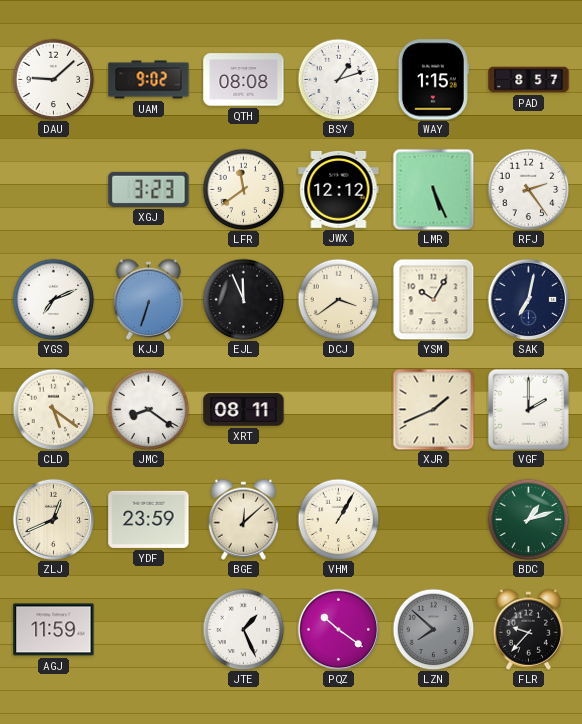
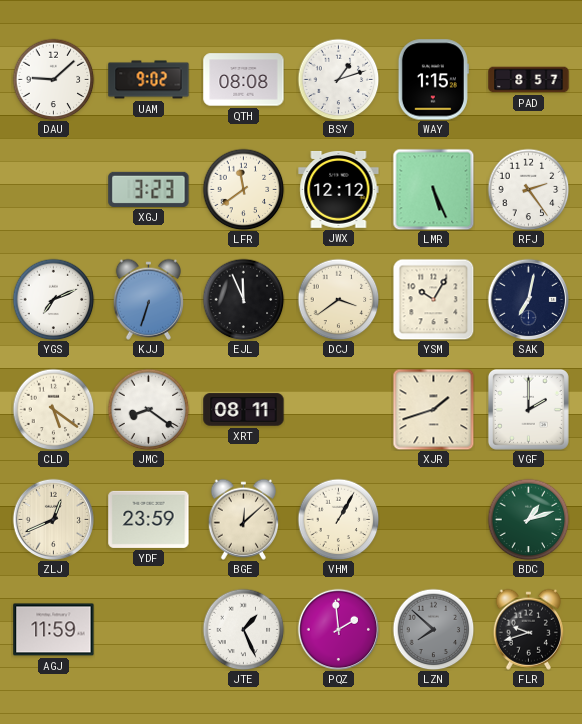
XJR: 1:41 -> 1:42 (433, 409)
PQZ: 10:21 -> 1:59 (338, 629)
FLR: 9:37 -> 9:42 (528, 629)
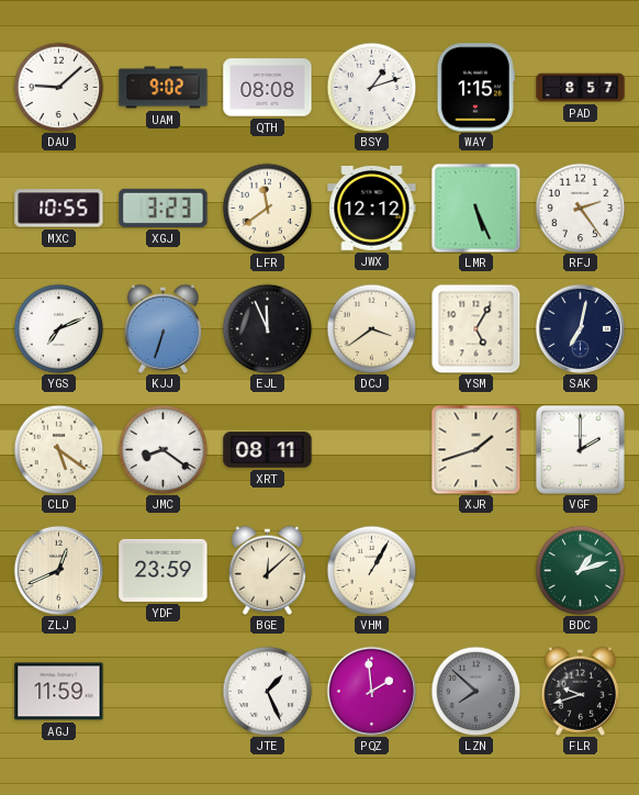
MXC: none -> 10:55 (59, 209)
YSM: 10:05 -> 5:05 (475, 328)
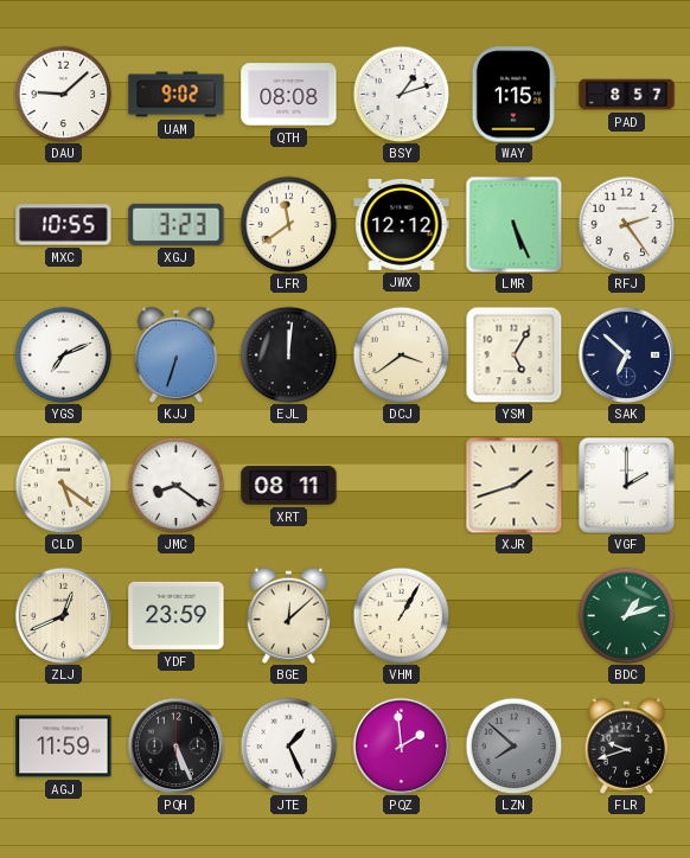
EJL: 11:56 -> 12:01 (288, 354)
SAK: 7:02 -> 6:52 (626, 354)
PQH: none -> 5:26 (175, 745)
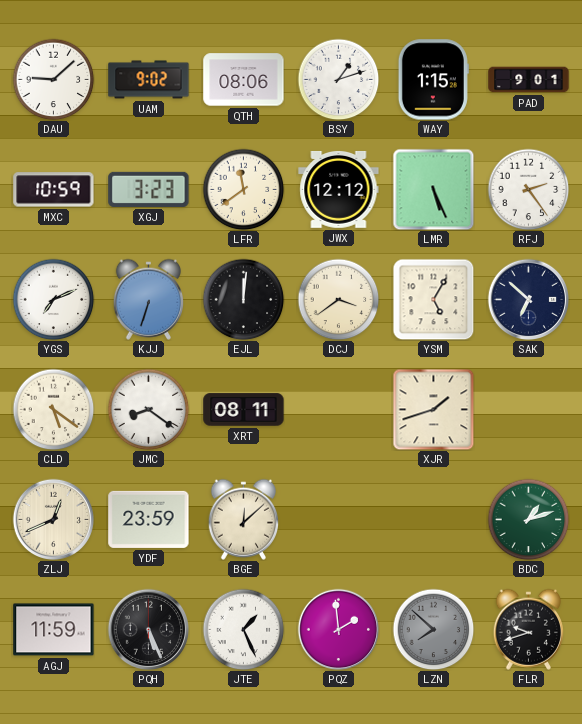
QTH: 08:08 -> 08:06 (244, 80)
PAD: 8:57 -> 9:01 (529, 80)
MXC: 10:55 -> 10:59 (54, 190)
VGF: 2:00 -> none (626, 485)
VHM: 1:05 -> none (401, 615)
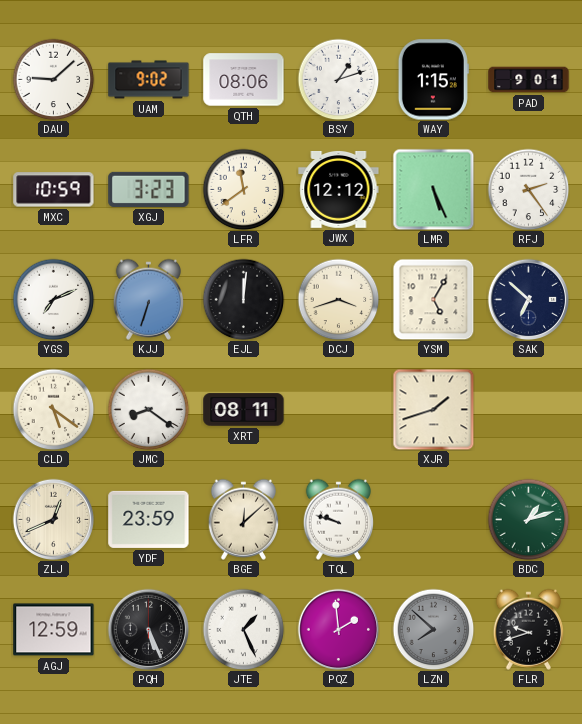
DCJ: 3:39 -> 3:42 (338, 299)
TQL: none -> 9:48 (338, 519)
AGJ: 11:59 -> 12:59 (54, 630)
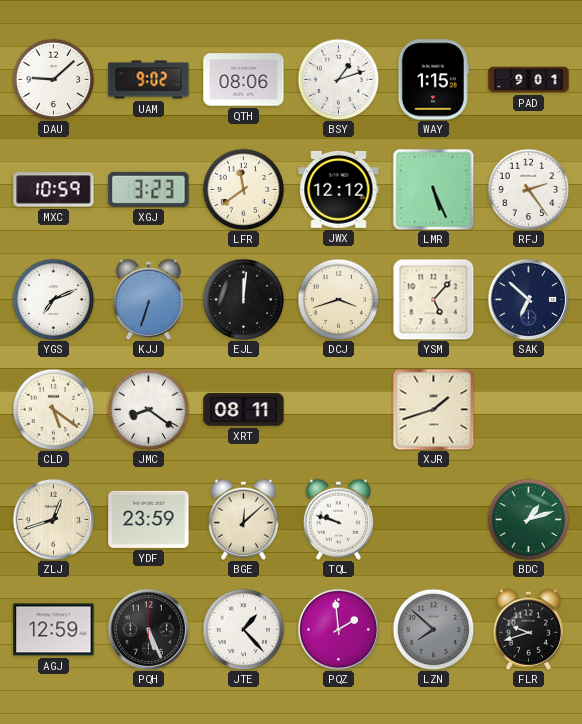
YSM: 5:05 -> 5:07 (433, 299)
ZLJ: 12:41 -> 12:42 (53, 519)
JTE: 1:26 -> 1:23 (243, 629)
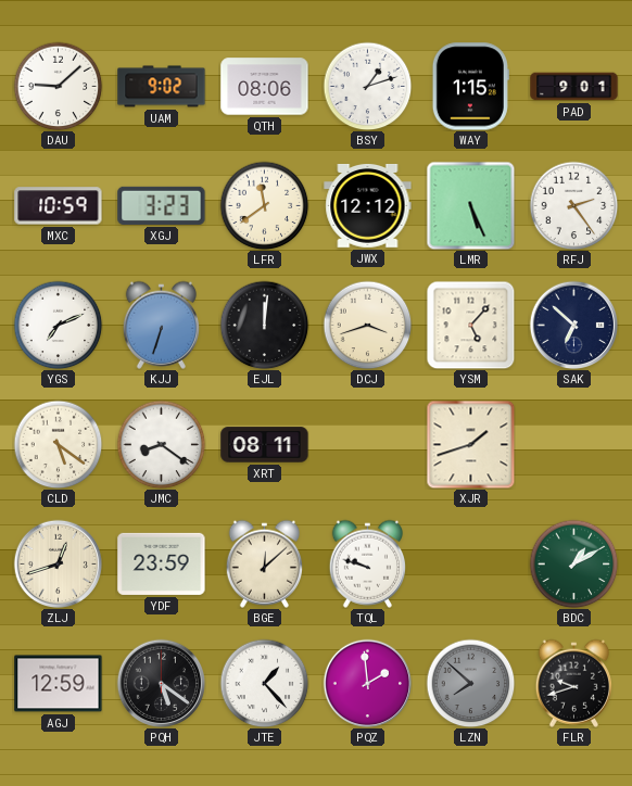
BDC: 1:12 -> 1:10 (573, 563)
PQH: 5:26 -> 5:21 (161, 683)
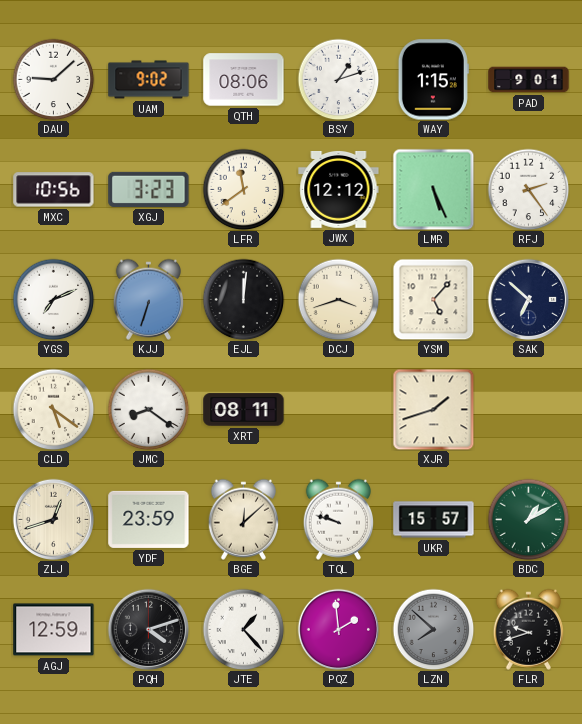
MXC: 10:59 -> 10:56 (54, 190)
UKR: none -> 15:57 (434, 520)
PQH: 5:21 -> 4:12 (148, 629)
